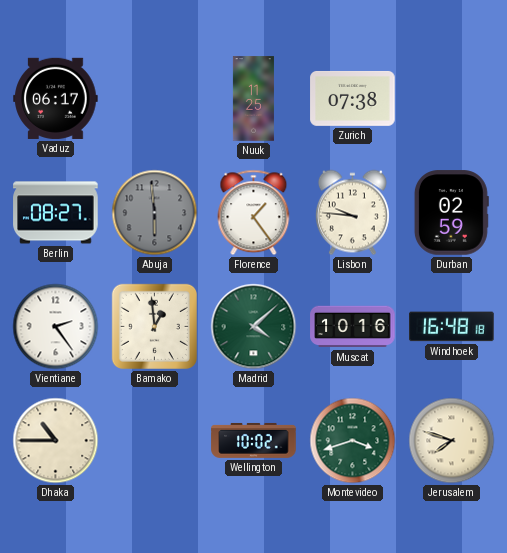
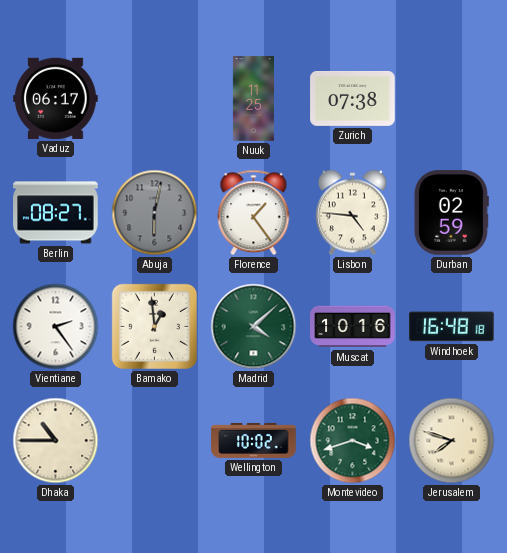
Abuja: 5:59 -> 6:02 (155, 213)
Lisbon: 9:46 -> 4:46 (352, 213)
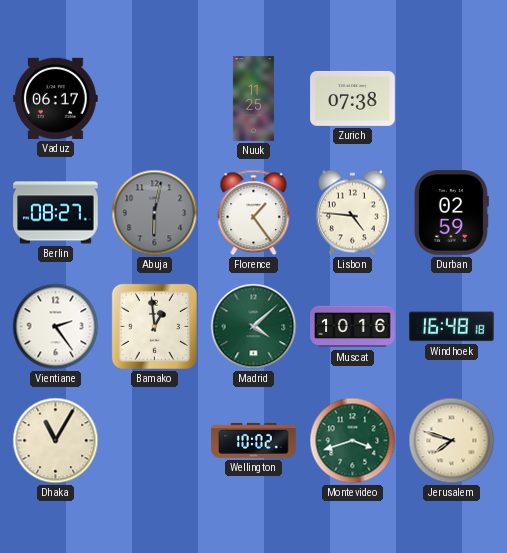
Dhaka: 10:45 -> 11:05 (56, 441)
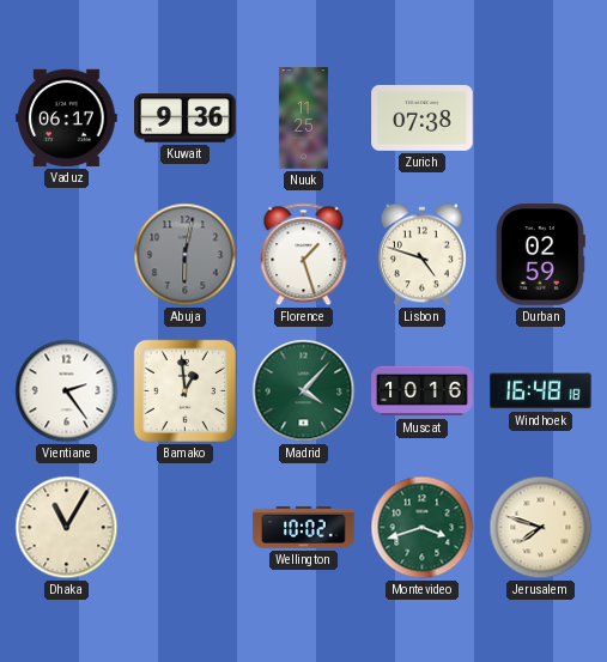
Kuwait: none -> 9:36 (186, 119)
Berlin: 08:27 -> none (56, 213)
Florence: 1:24 -> 1:27 (304, 255)
Lisbon: 4:46 -> 4:48 (421, 255)
Madrid: 4:08 -> 4:07 (304, 391)
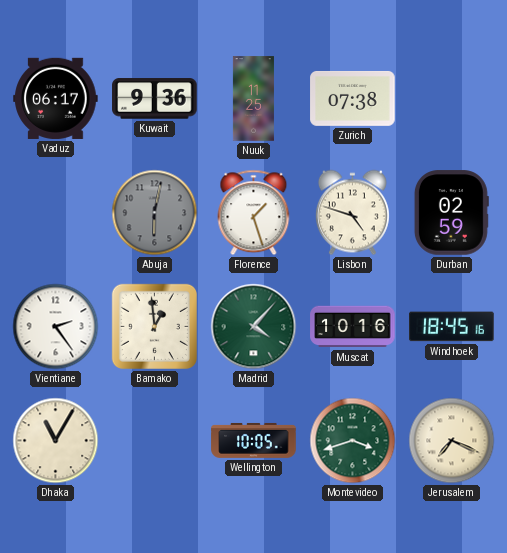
Windhoek: 16:48 -> 18:45 (452, 327)
Wellington: 10:02 -> 10:05 (254, 440)
Jerusalem: 7:48 -> 7:19 (452, 441)
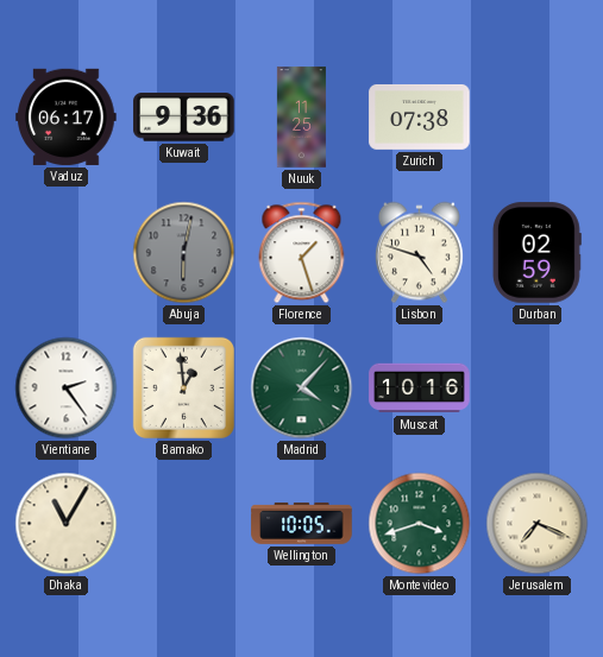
Windhoek: 18:45 -> none (452, 327)
